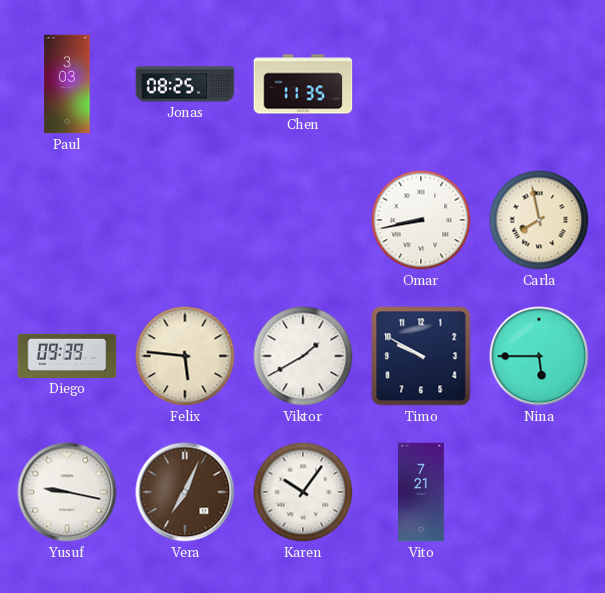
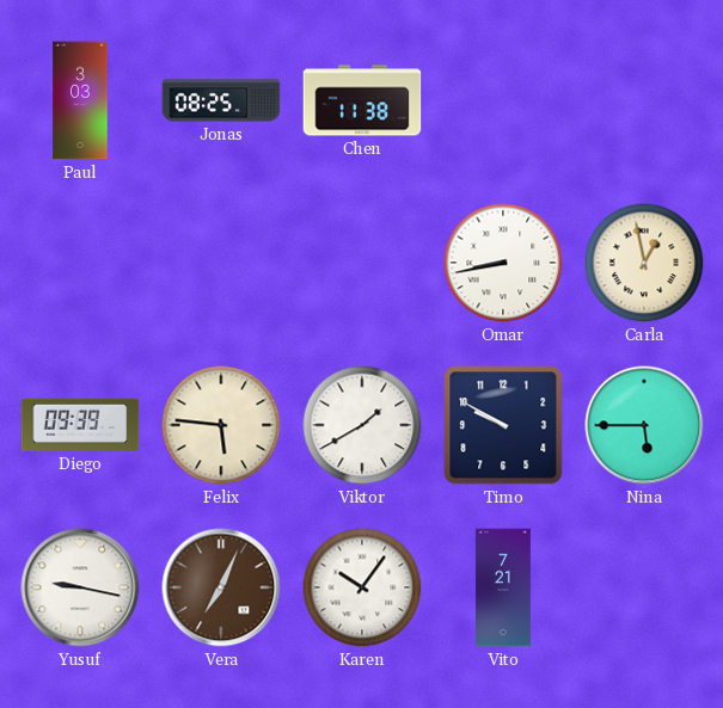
Chen: 11:35 -> 11:38 (362, 100)
Carla: 7:58 -> 12:58 (644, 263)
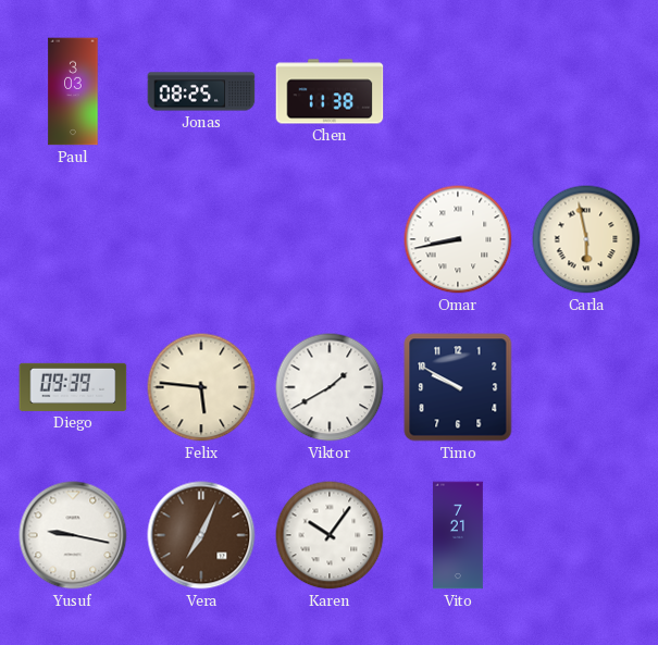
Carla: 12:58 -> 5:58 (586, 239)
Nina: 5:45 -> none (644, 425)
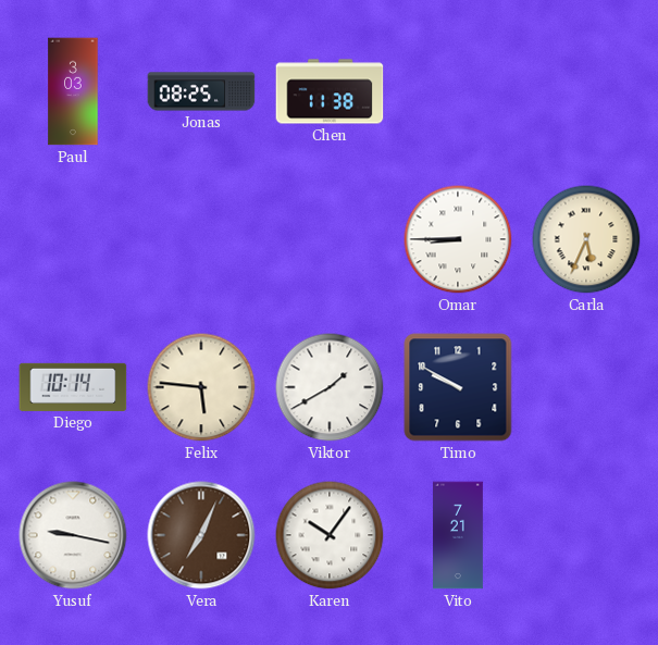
Omar: 8:43 -> 8:45 (458, 239)
Carla: 5:58 -> 5:34 (586, 239)
Diego: 09:39 -> 10:14 (73, 387)
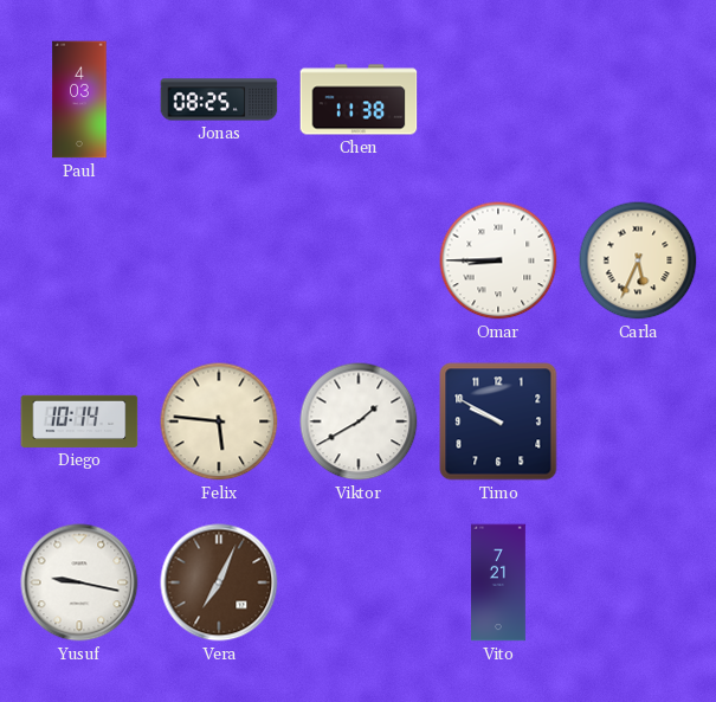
Paul: 3:03 -> 4:03 (79, 99)
Karen: 10:06 -> none (330, 535)
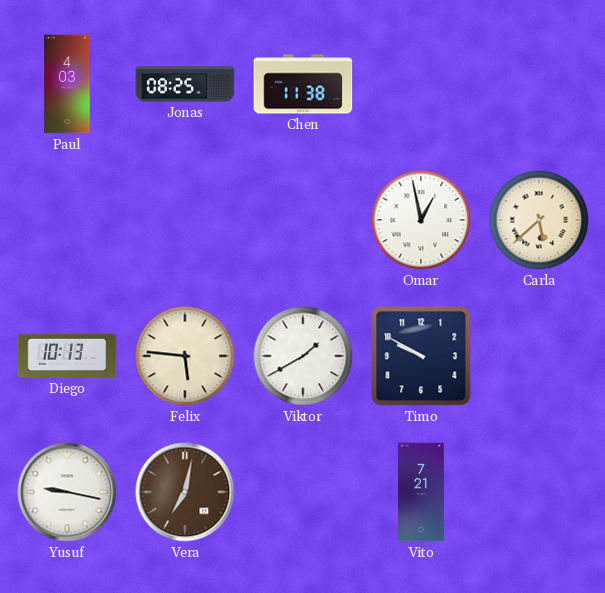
Omar: 8:45 -> 12:58 (421, 220)
Carla: 5:34 -> 5:38 (539, 220)
Diego: 10:14 -> 10:13 (67, 356)
Vera: 7:04 -> 7:02 (185, 492)
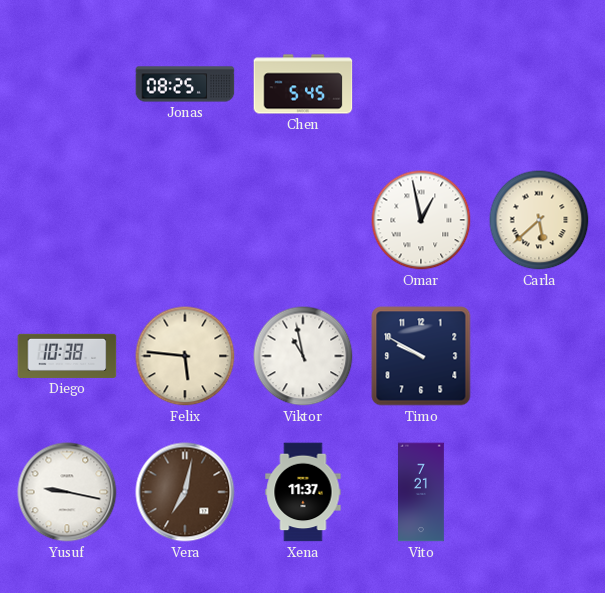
Paul: 4:03 -> none (67, 84)
Chen: 11:38 -> 5:45 (303, 84)
Diego: 10:13 -> 10:38 (67, 356)
Viktor: 1:40 -> 10:58 (303, 356)
Xena: none -> 11:37 (303, 492)
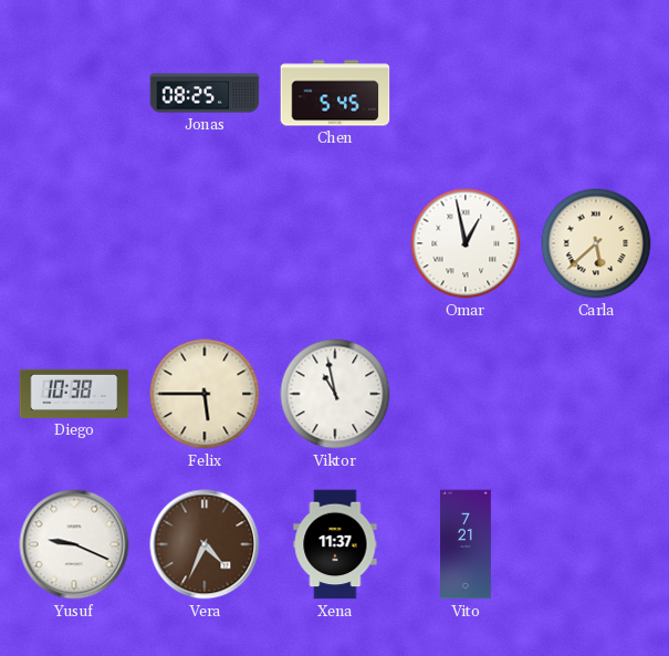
Felix: 5:46 -> 5:45 (205, 394)
Timo: 9:50 -> none (421, 356)
Yusuf: 9:17 -> 9:19 (74, 544)
Vera: 7:02 -> 4:34 (205, 544)
